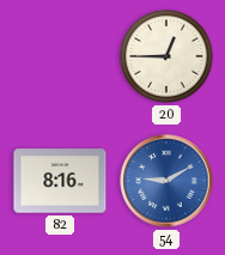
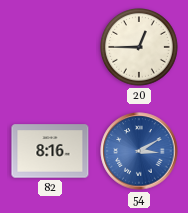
54: 9:10 -> 3:10 (139, 151)
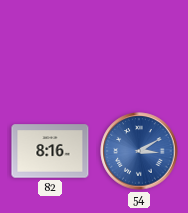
20: 12:45 -> none (140, 48)
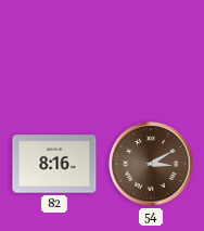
54 dial: blue -> brown (151, 164)
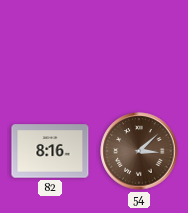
54: 3:10 -> 3:08 (139, 151)
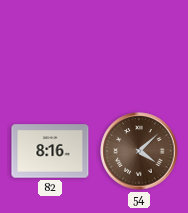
54: 3:08 -> 4:08 (139, 151)
